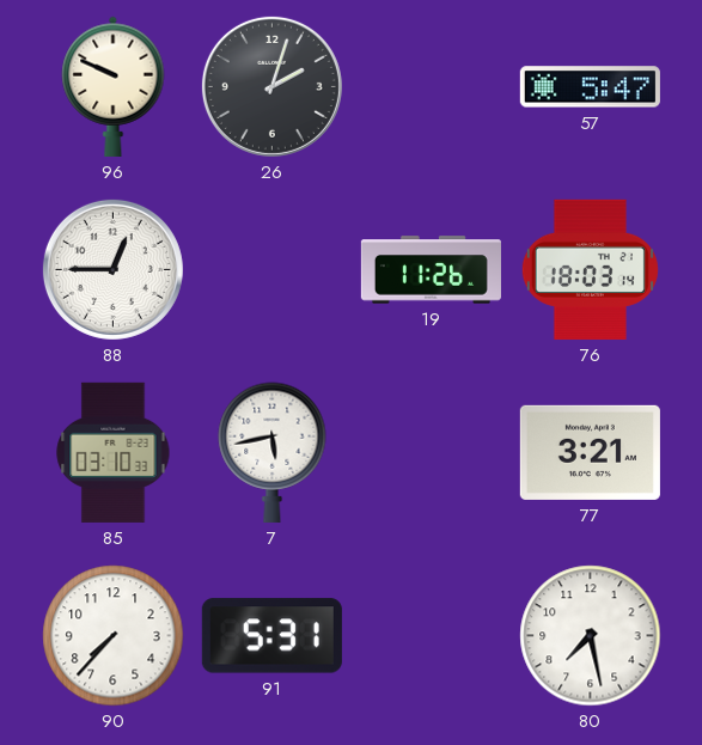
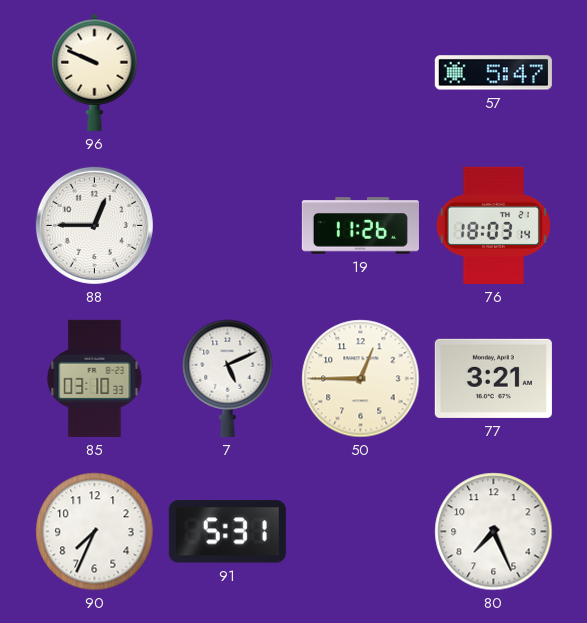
26: 2:03 -> none (271, 86)
7: 5:43 -> 5:11 (228, 378)
50: none -> 12:45 (361, 379)
90: 7:37 -> 7:34 (95, 532)
80: 7:28 -> 7:26 (494, 532)
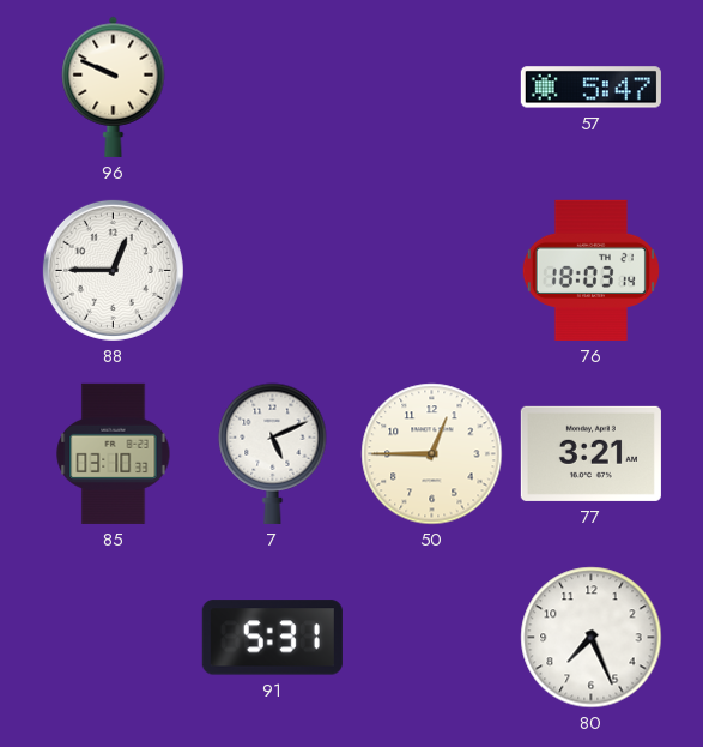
19: 11:26 -> none (360, 226)
90: 7:34 -> none (95, 532)
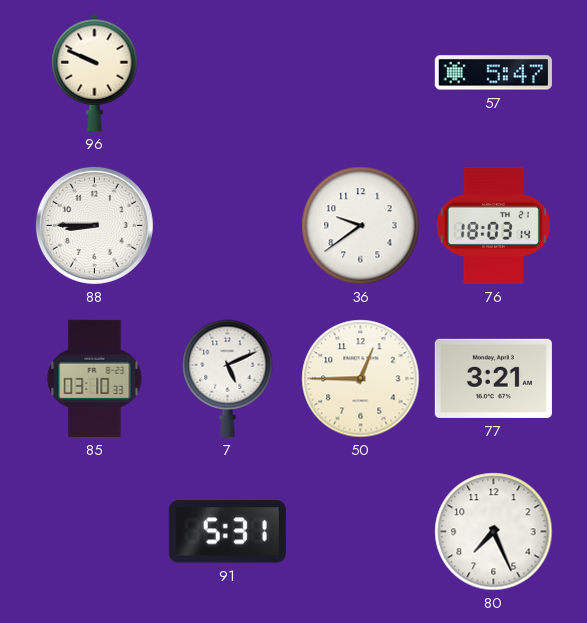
88: 12:45 -> 8:45 (94, 225)
36: none -> 9:39 (361, 226)
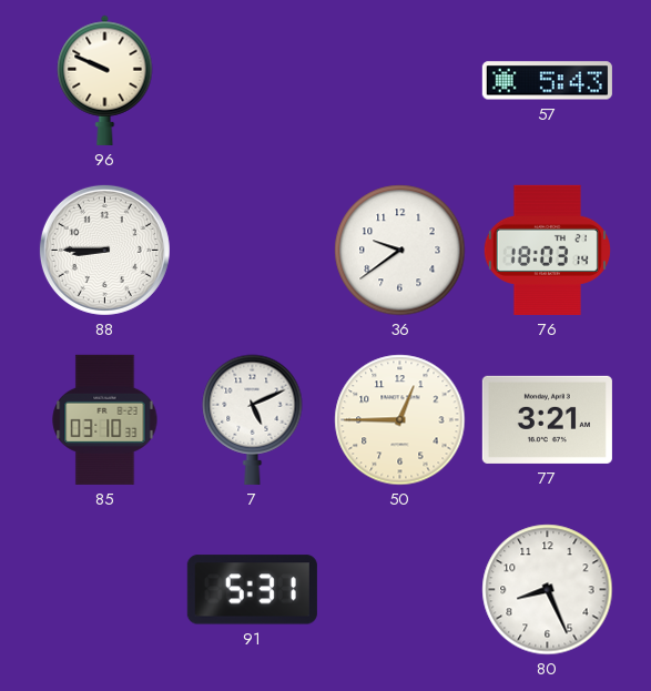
57: 5:47 -> 5:43 (547, 81)
80: 7:26 -> 8:26 (548, 590)
